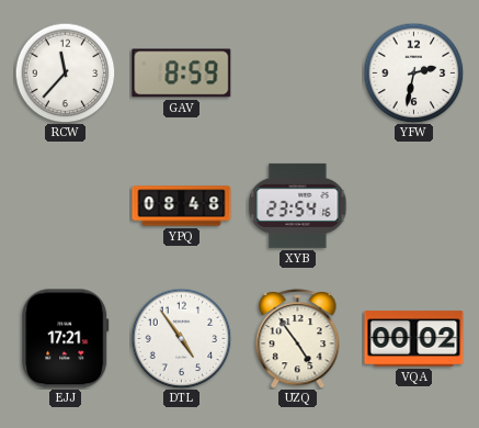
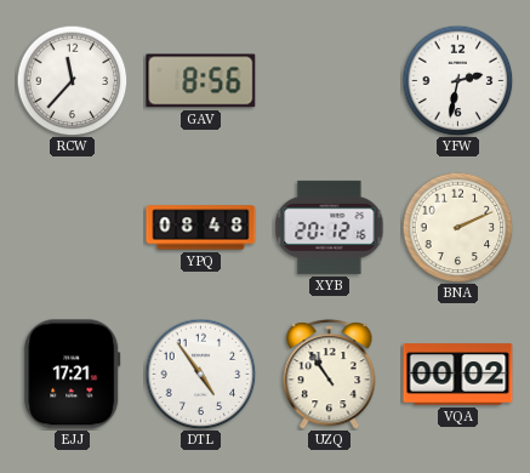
GAV: 8:59 -> 8:56 (201, 81)
XYB: 23:54 -> 20:12 (330, 227)
BNA: none -> 2:11 (457, 227)
UZQ: 4:54 -> 10:54 (330, 374)
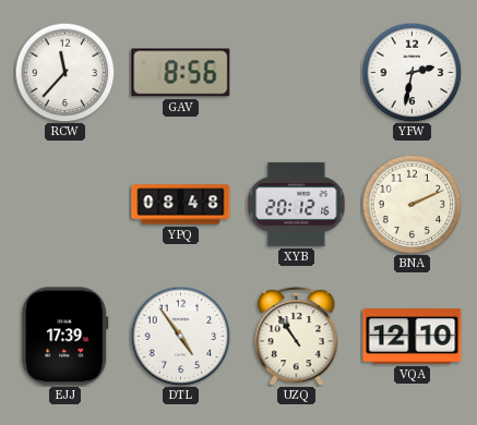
EJJ: 17:21 -> 17:39 (65, 337)
VQA: 00:02 -> 12:10 (413, 337)
